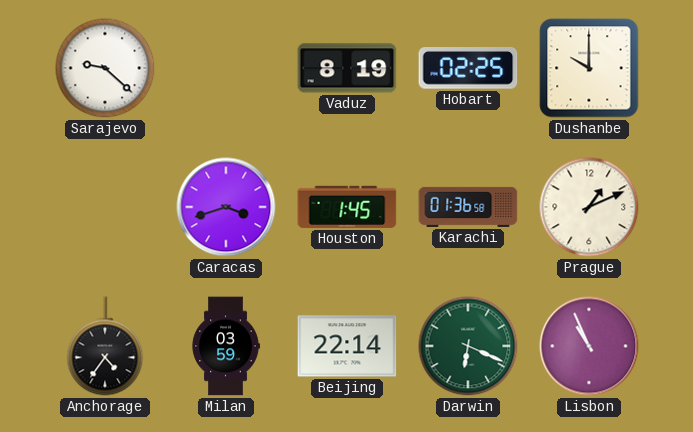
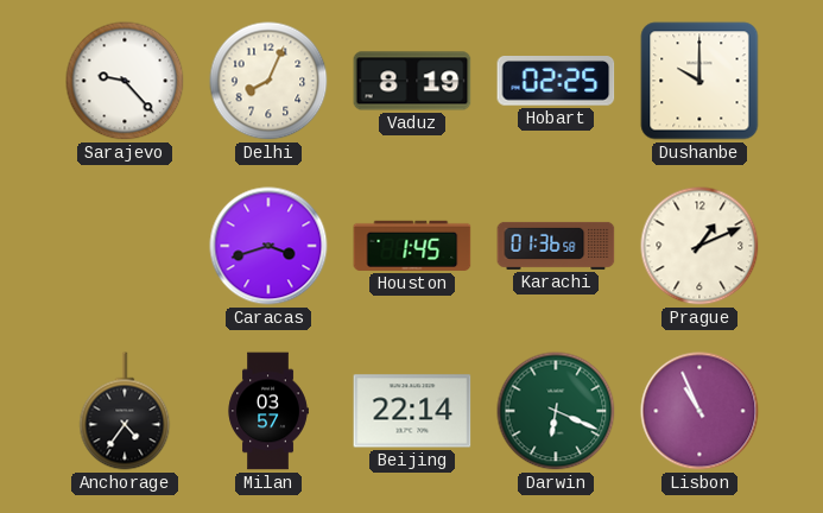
Sarajevo: 9:22 -> 9:23 (125, 81)
Delhi: none -> 8:04 (268, 81)
Milan: 03:59 -> 03:57 (268, 411)
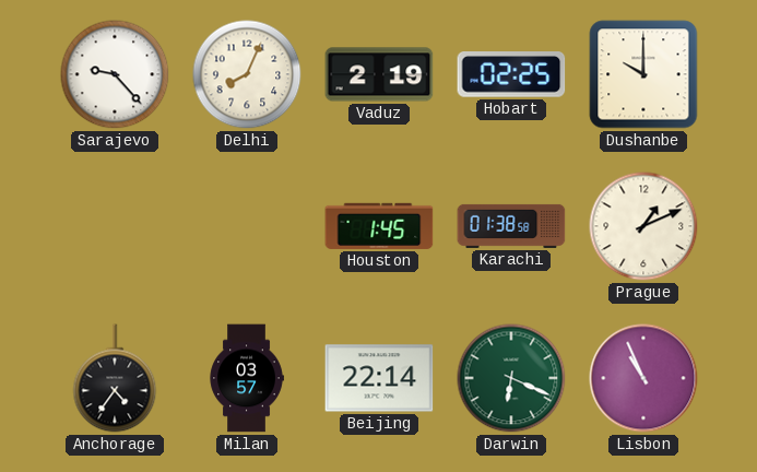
Vaduz: 8:19 -> 2:19 (379, 74)
Caracas: 3:42 -> none (268, 246)
Karachi: 01:36 -> 01:38 (511, 226)
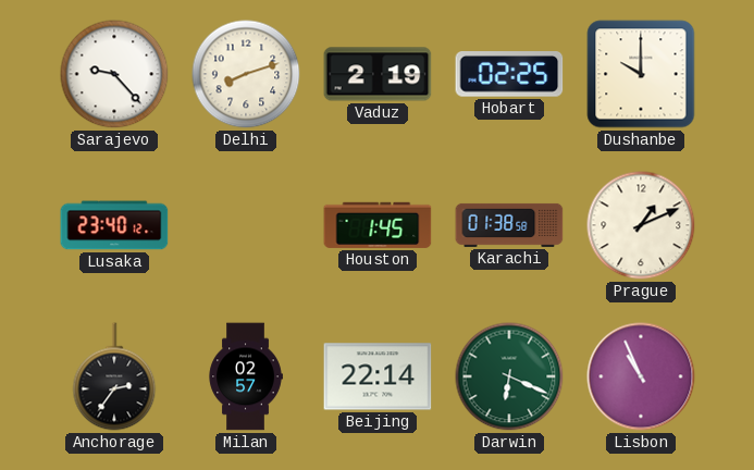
Delhi: 8:04 -> 8:12 (246, 74)
Lusaka: none -> 23:40 (114, 225)
Anchorage: 4:36 -> 2:36 (114, 376)
Milan: 03:57 -> 02:57 (246, 376)
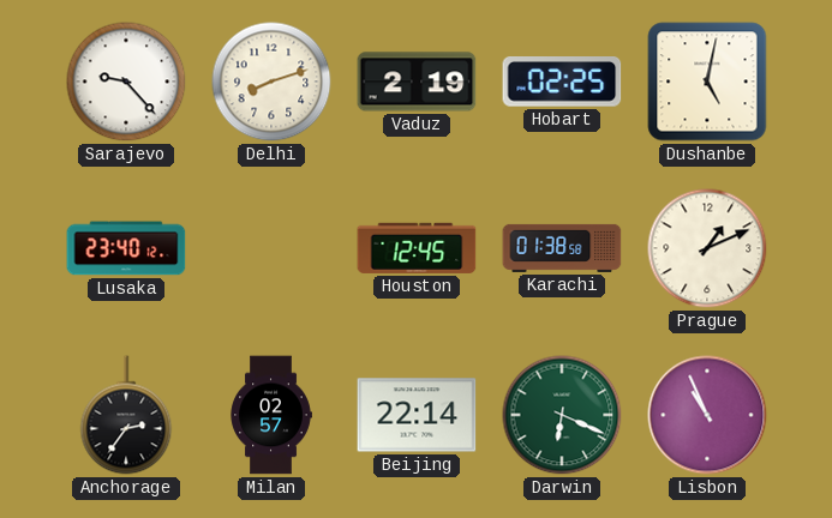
Dushanbe: 10:00 -> 5:02 (707, 82)
Houston: 1:45 -> 12:45 (417, 248)
